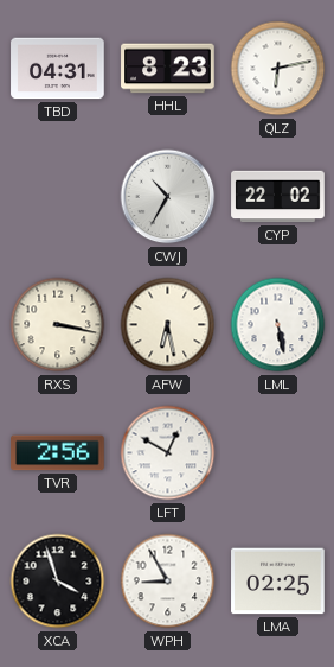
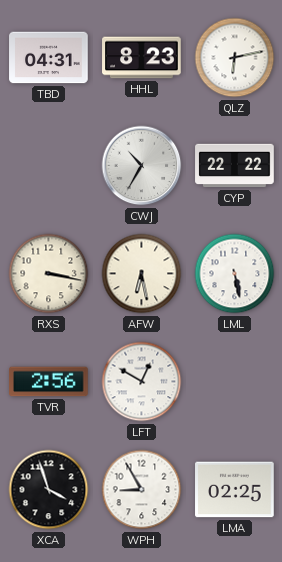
CYP: 22:02 -> 22:22 (235, 166)
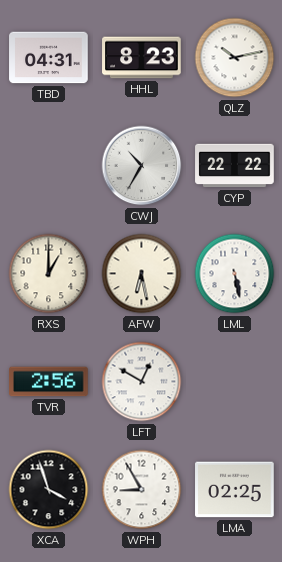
QLZ: 6:13 -> 10:13 (235, 58)
RXS: 3:17 -> 1:00 (49, 274)
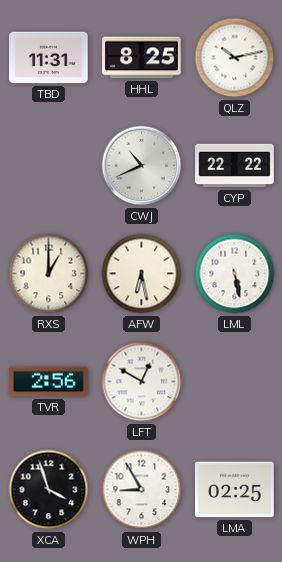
TBD: 04:31 -> 11:31 (49, 58)
HHL: 8:23 -> 8:25 (142, 58)
CWJ: 10:35 -> 10:41 (142, 166)
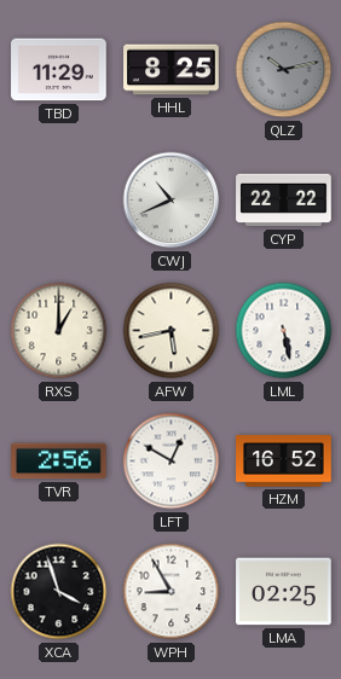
TBD: 11:31 -> 11:29 (59, 70)
QLZ dial: white -> grey (284, 70)
AFW: 6:28 -> 5:43 (172, 331)
HZM: none -> 16:52 (284, 462)
